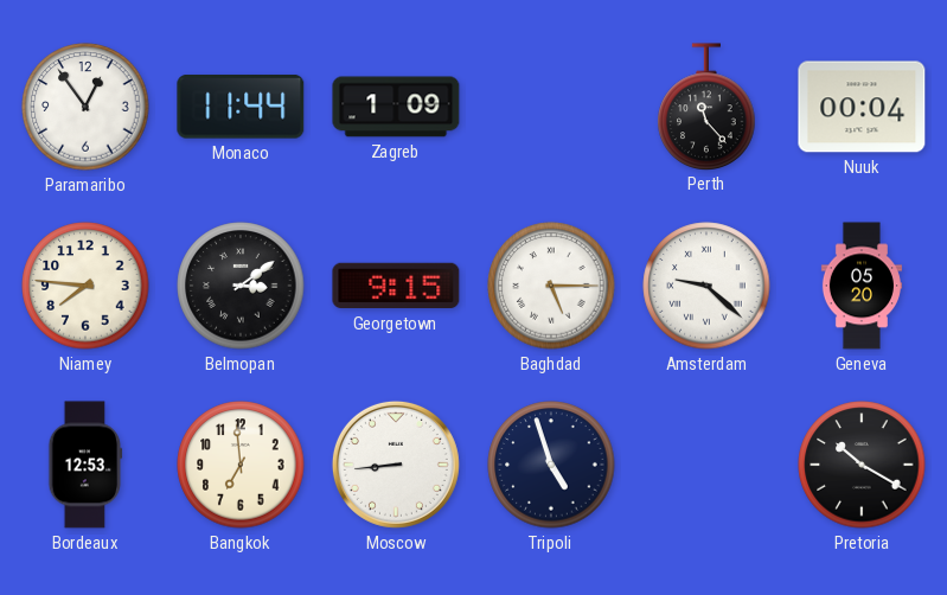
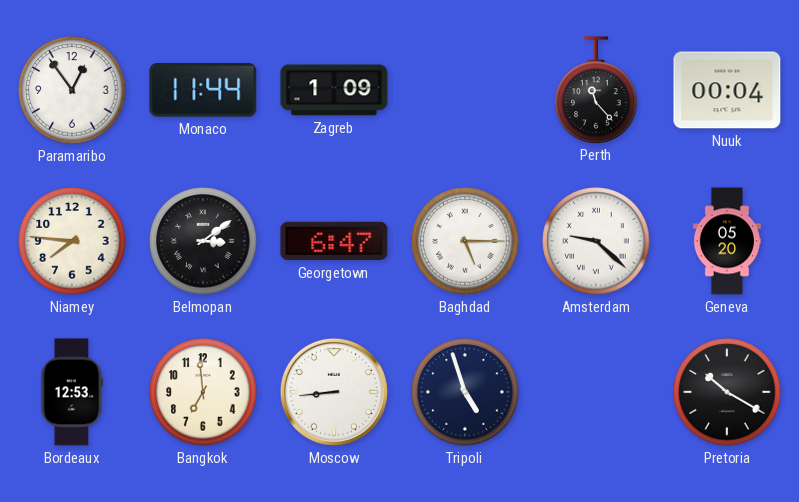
Georgetown: 9:15 -> 6:47 (334, 241)
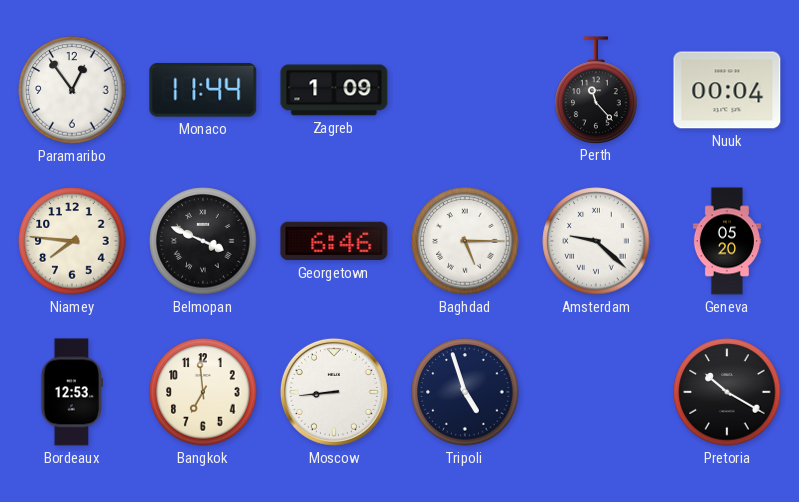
Belmopan: 3:09 -> 3:49 (203, 241)
Georgetown: 6:47 -> 6:46 (334, 241)
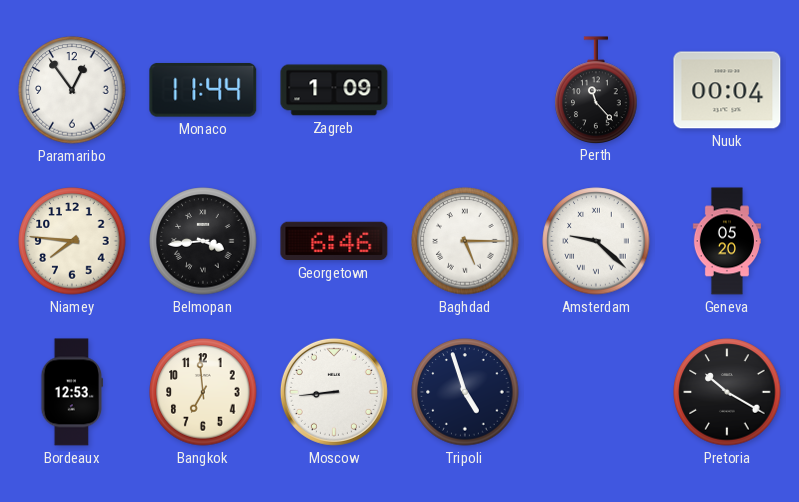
Belmopan: 3:49 -> 3:44 (203, 241)
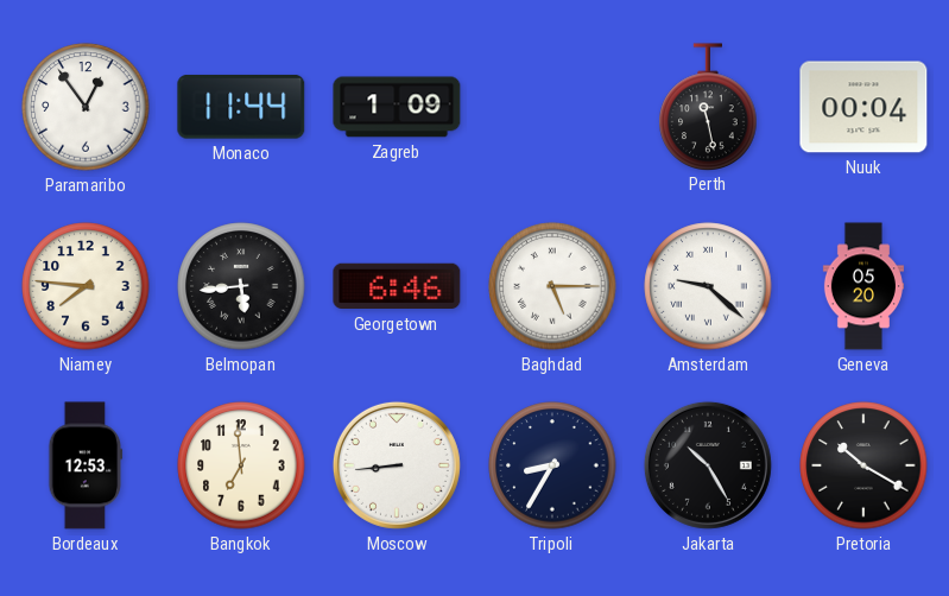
Perth: 11:23 -> 11:28 (708, 107)
Belmopan: 3:44 -> 5:44 (241, 286)
Tripoli: 4:57 -> 8:35 (552, 465)
Jakarta: none -> 10:25 (708, 465)
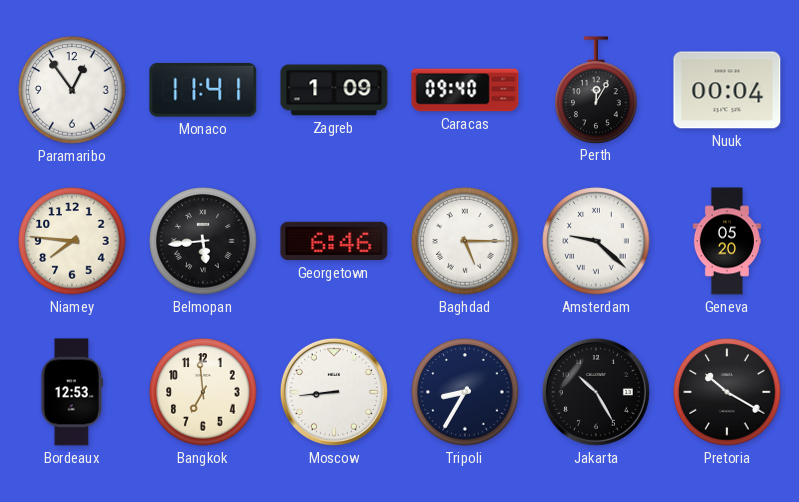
Monaco: 11:44 -> 11:41 (203, 90)
Caracas: none -> 09:40 (465, 90)
Perth: 11:28 -> 12:05 (596, 90)
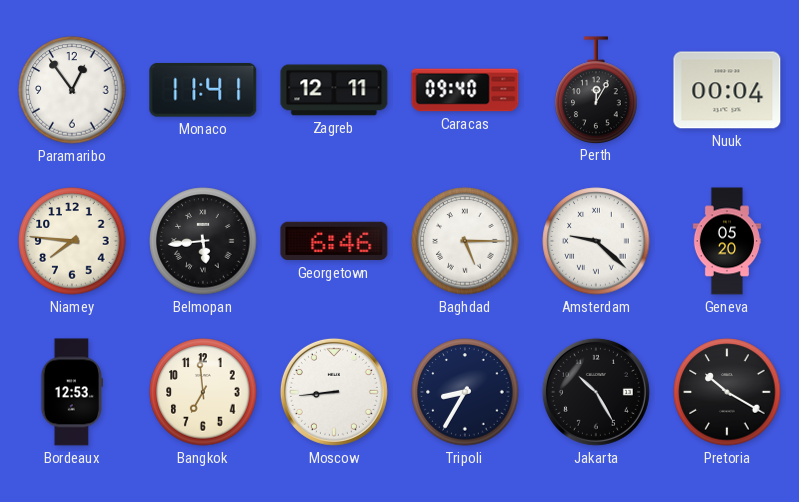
Zagreb: 1:09 -> 12:11 (334, 90)
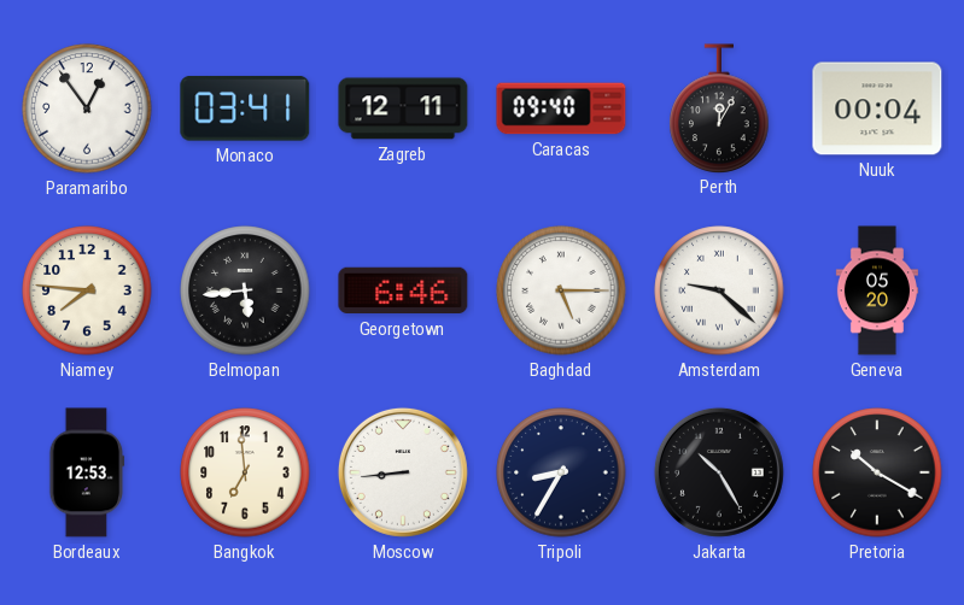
Monaco: 11:41 -> 03:41 (245, 108)
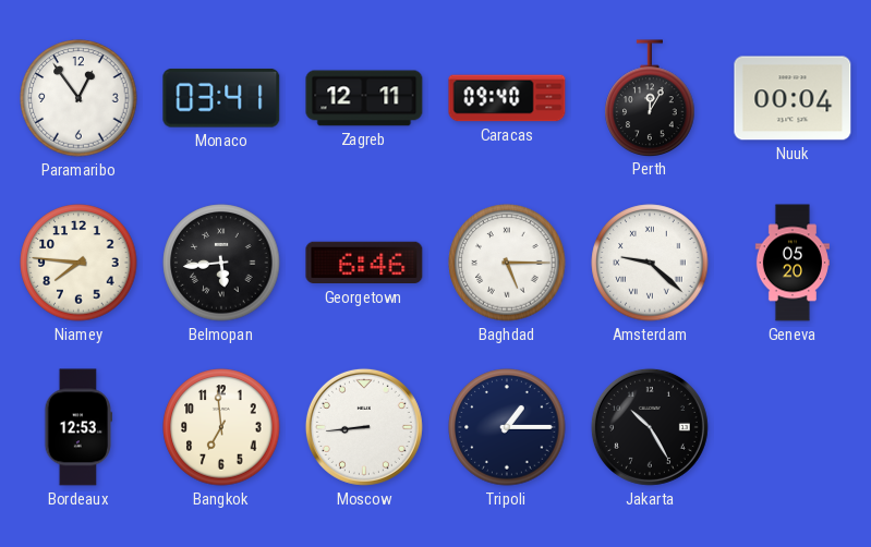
Tripoli: 8:35 -> 1:15 (507, 427)
Pretoria: 10:20 -> none (877, 472)
